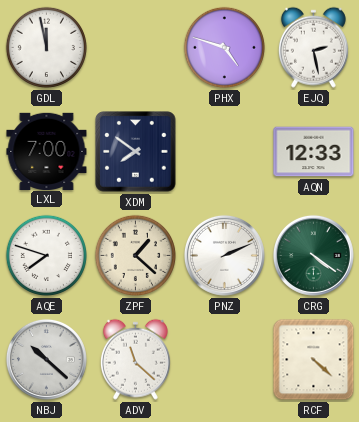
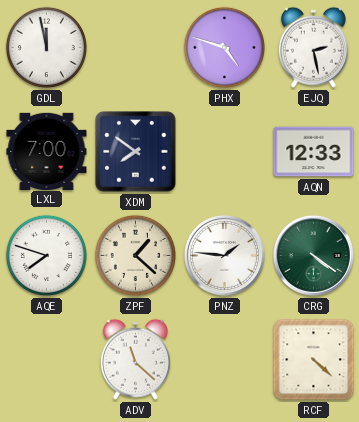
PNZ: 2:11 -> 1:46 (224, 255)
NBJ: 10:22 -> none (46, 359)
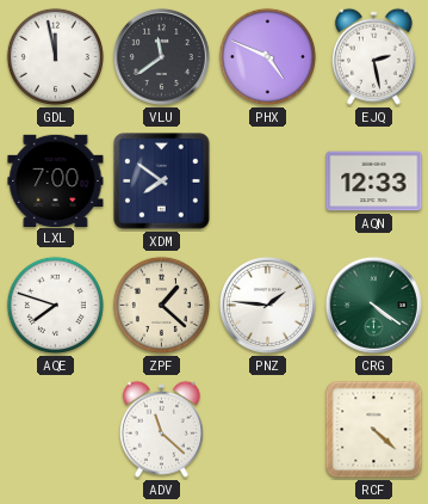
VLU: none -> 11:39 (161, 56)
PHX: 4:48 -> 4:49 (267, 56)
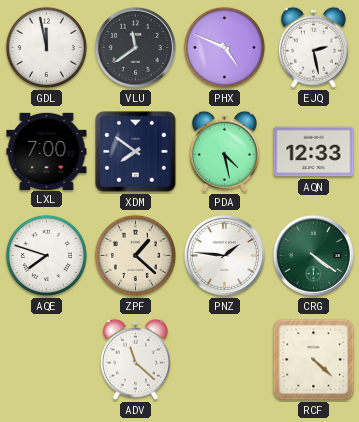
PDA: none -> 4:28 (224, 151)
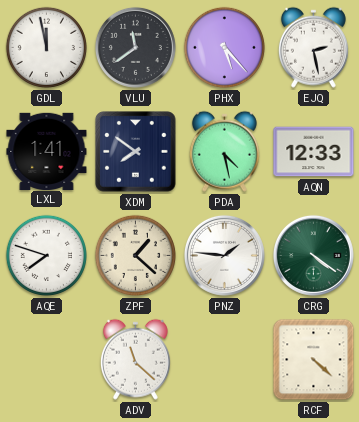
PHX: 4:49 -> 5:23 (224, 47)
LXL: 7:00 -> 1:41 (47, 151)
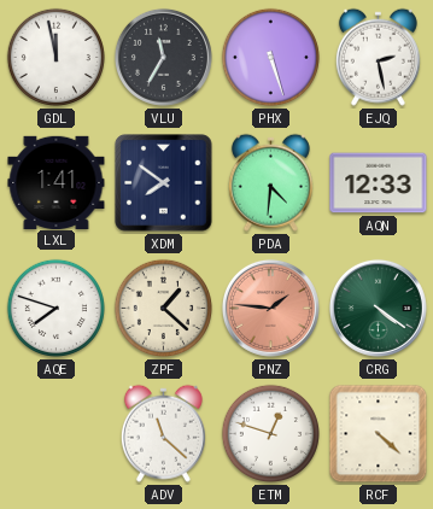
VLU: 11:39 -> 11:35 (163, 57)
PHX: 5:23 -> 5:27 (270, 57)
PDA: 4:28 -> 4:31 (270, 182)
PNZ dial: white -> salmon (270, 308)
ETM: none -> 12:48 (270, 433)
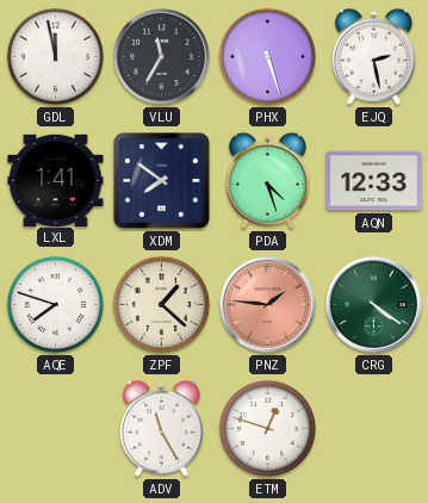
PDA: 4:31 -> 4:27 (267, 180)
ADV: 11:22 -> 11:25 (161, 428)
RCF: 4:22 -> none (379, 434)
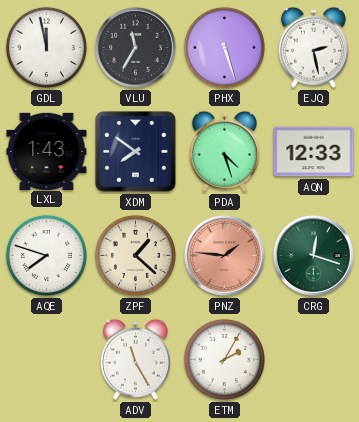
LXL: 1:41 -> 1:43 (47, 151)
CRG: 4:21 -> 12:18 (313, 255)
ETM: 12:48 -> 2:05 (224, 359)
